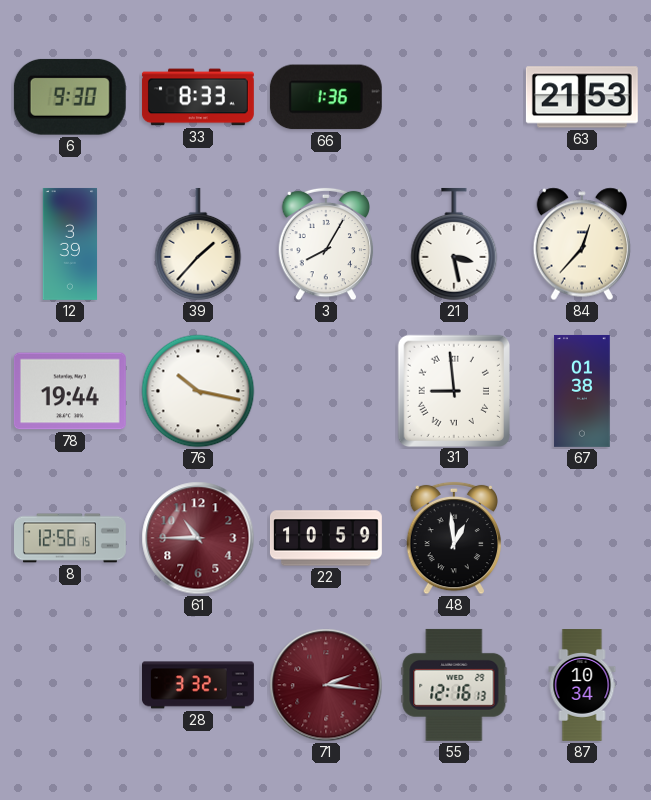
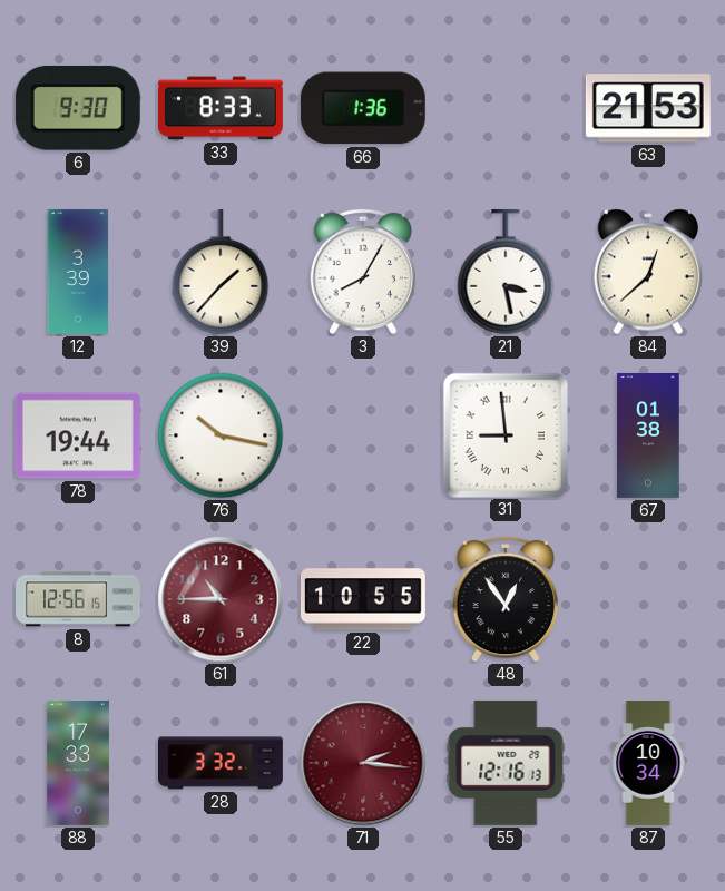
84: 12:37 -> 12:38 (648, 272)
22: 10:59 -> 10:55 (363, 599)
48: 12:59 -> 12:54 (506, 599)
88: none -> 17:33 (78, 763)
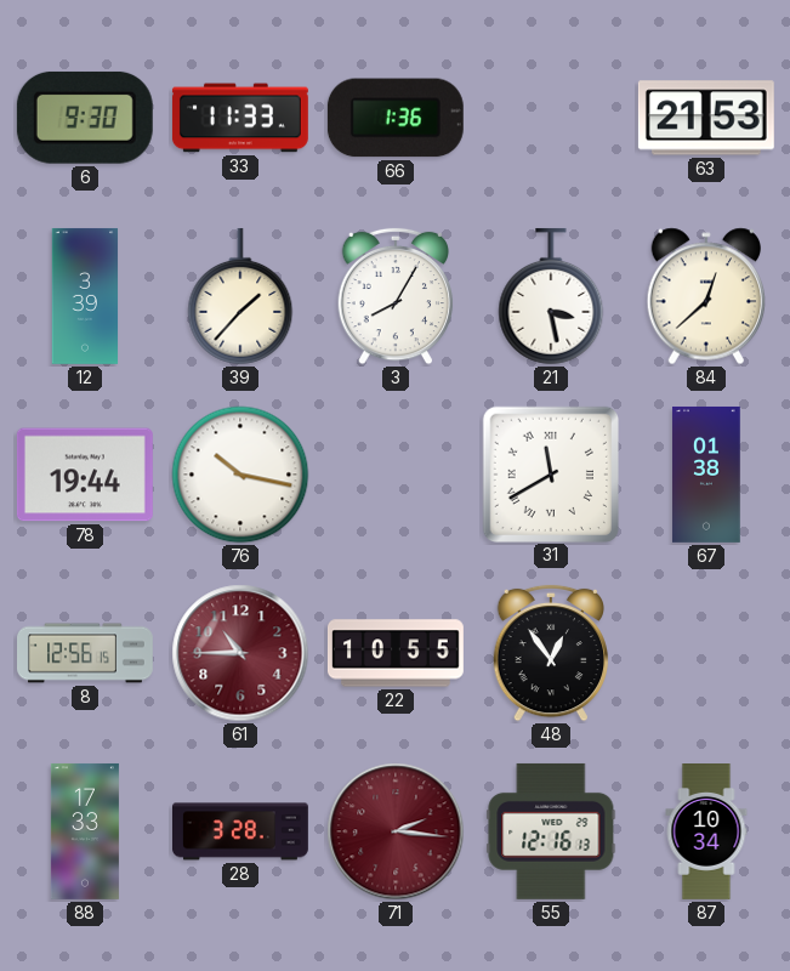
33: 8:33 -> 11:33 (240, 118)
31: 8:59 -> 11:40 (550, 473)
28: 3:32 -> 3:28 (241, 831)
